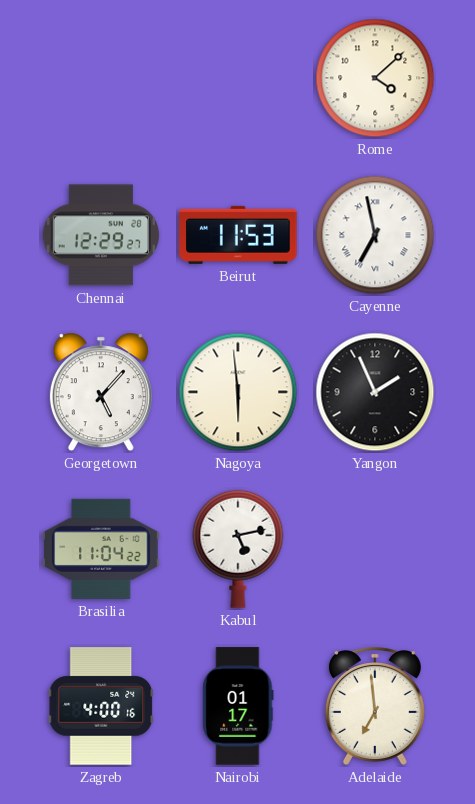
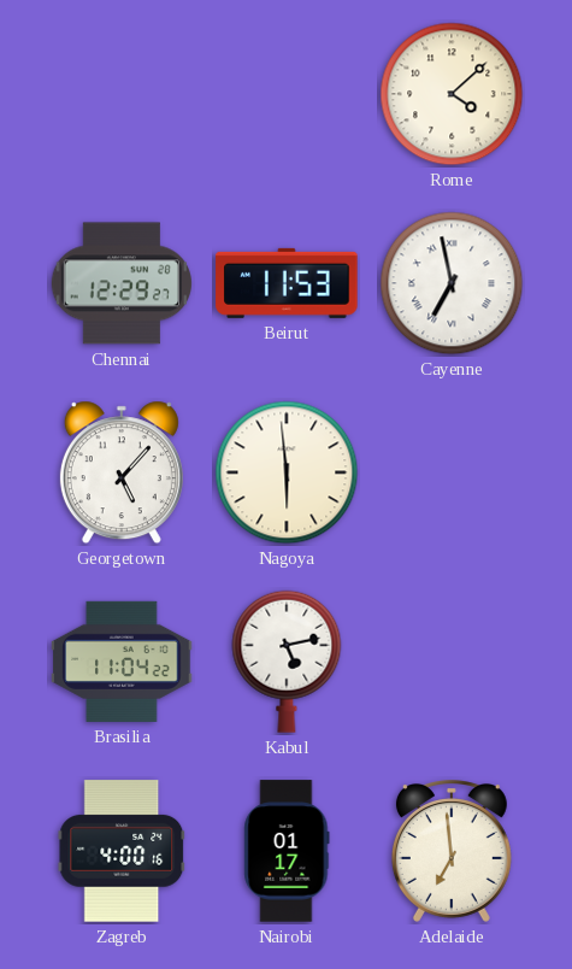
Yangon: 1:56 -> none (375, 392)
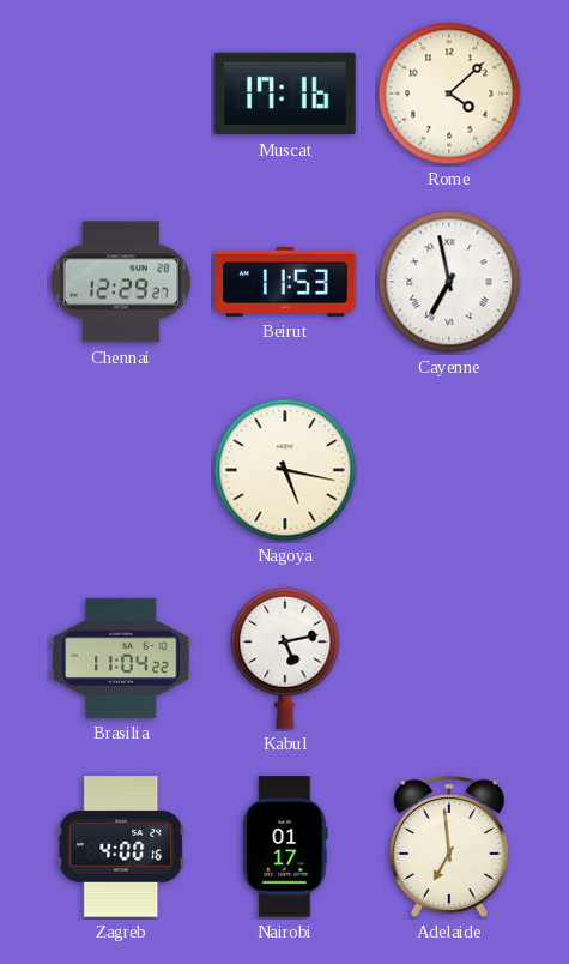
Muscat: none -> 17:16 (285, 94)
Georgetown: 5:07 -> none (122, 472)
Nagoya: 5:59 -> 5:17 (285, 470)
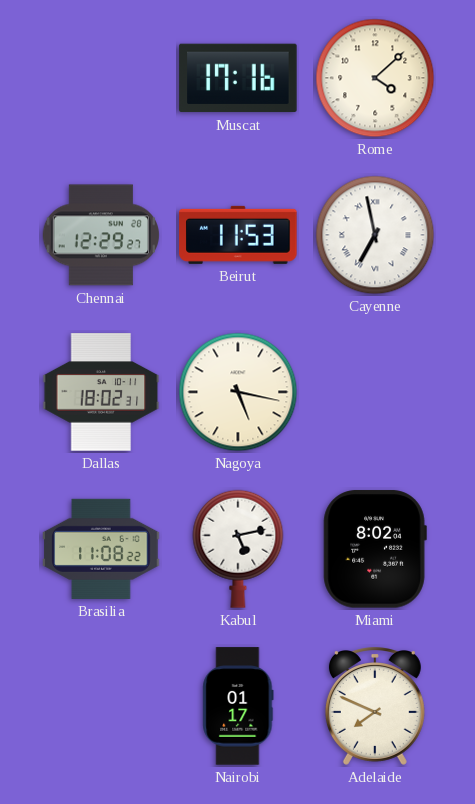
Dallas: none -> 18:02 (101, 392)
Brasilia: 11:04 -> 11:08 (101, 549)
Miami: none -> 8:02 (375, 549)
Zagreb: 4:00 -> none (121, 846)
Adelaide: 6:59 -> 7:49 (375, 706)
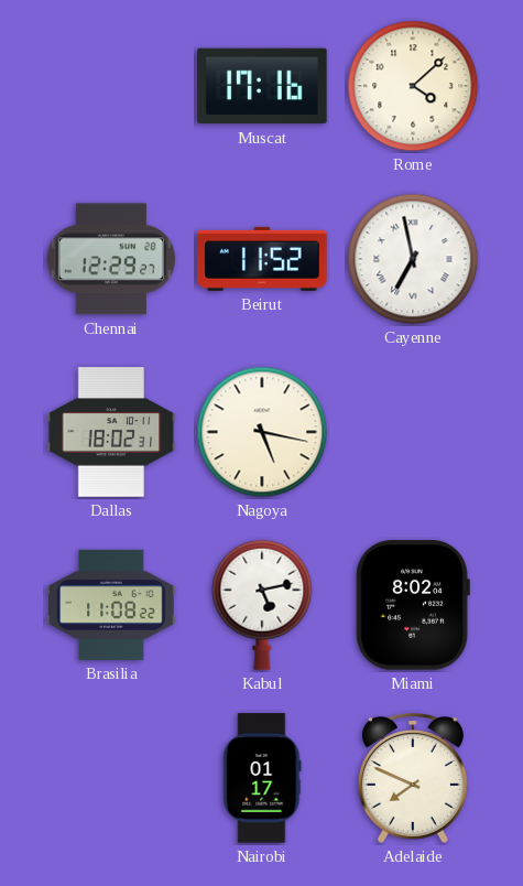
Beirut: 11:53 -> 11:52 (262, 259)
